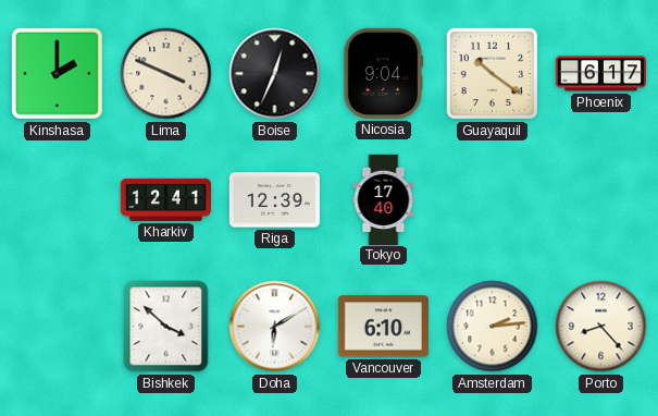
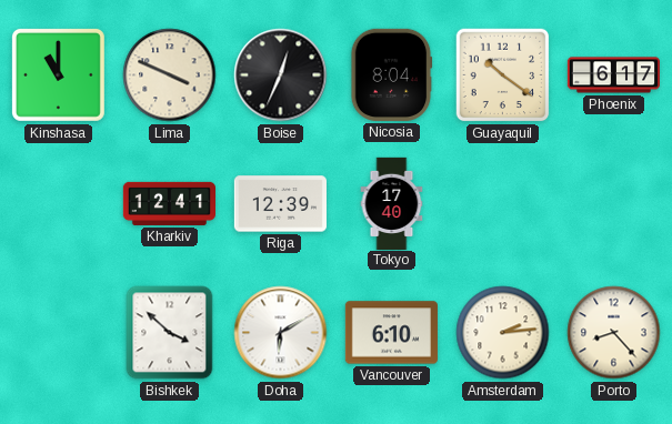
Kinshasa: 2:00 -> 11:00 (58, 74)
Nicosia: 9:04 -> 8:04 (391, 74)
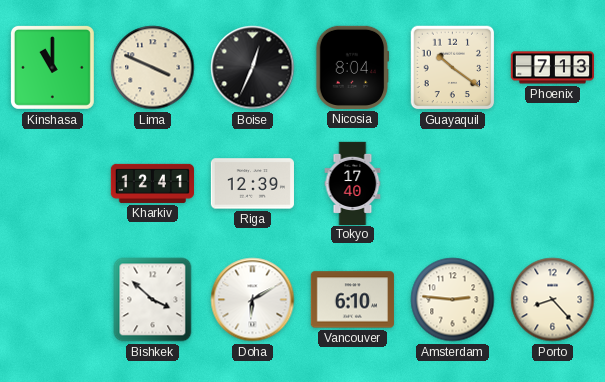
Phoenix: 6:17 -> 7:13 (552, 68)
Amsterdam: 2:14 -> 2:46 (453, 300)
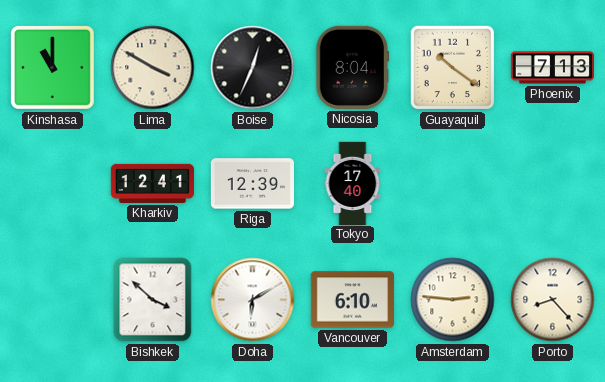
Lima: 3:49 -> 3:50 (153, 68)
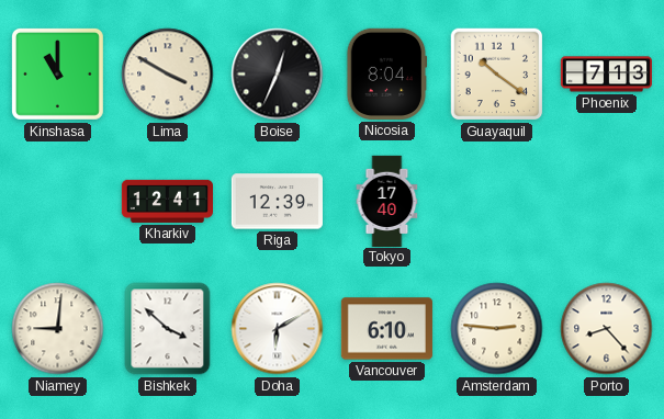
Niamey: none -> 9:01 (58, 329)
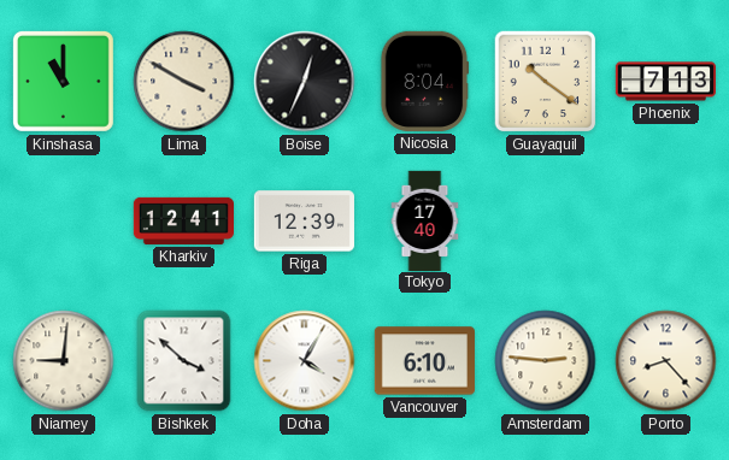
Doha: 6:10 -> 4:05 (305, 361)
